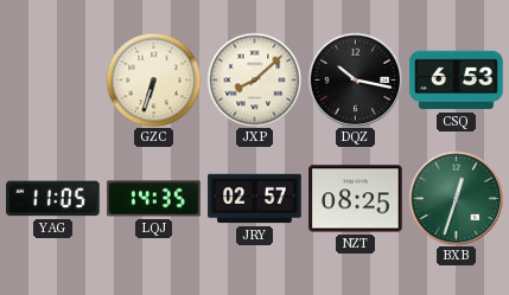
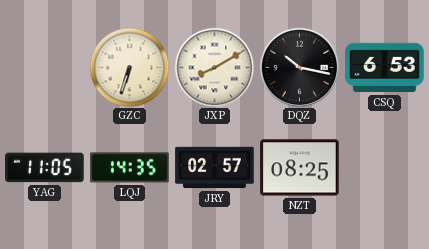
JXP: 8:08 -> 8:10 (214, 67)
BXB: 12:33 -> none (456, 198)
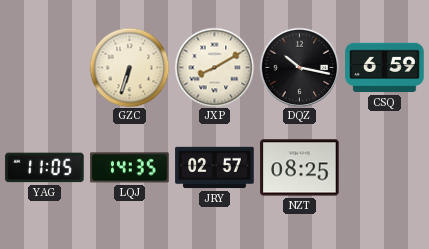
CSQ: 6:53 -> 6:59 (385, 68)
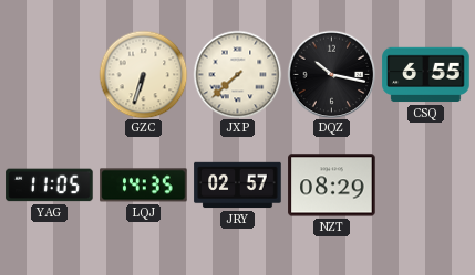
JXP: 8:10 -> 7:38 (237, 74)
CSQ: 6:59 -> 6:55 (426, 75)
NZT: 08:25 -> 08:29 (332, 186)
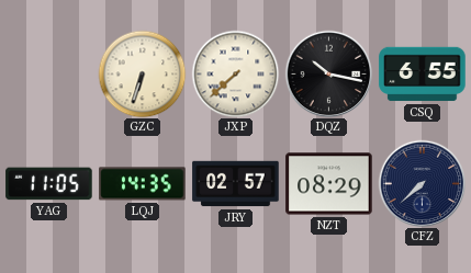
CFZ: none -> 7:38 (422, 183)
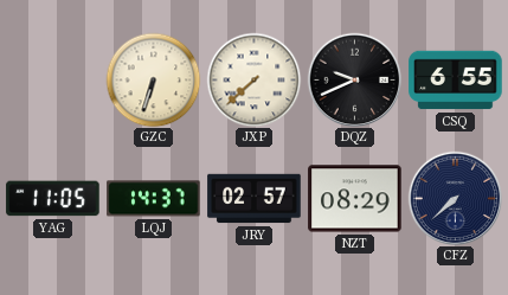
DQZ: 10:17 -> 9:41 (354, 79)
LQJ: 14:35 -> 14:37 (154, 199)
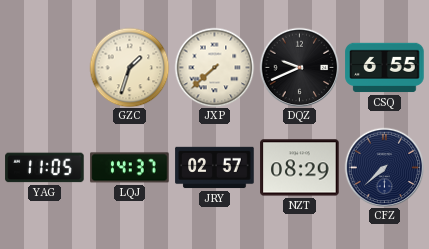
GZC: 6:33 -> 1:33 (129, 67)
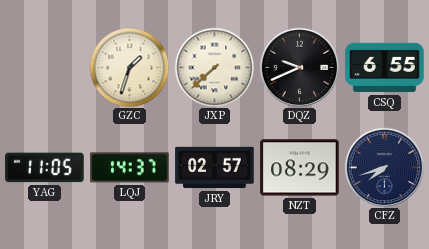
CFZ: 7:38 -> 7:42 (384, 167)
